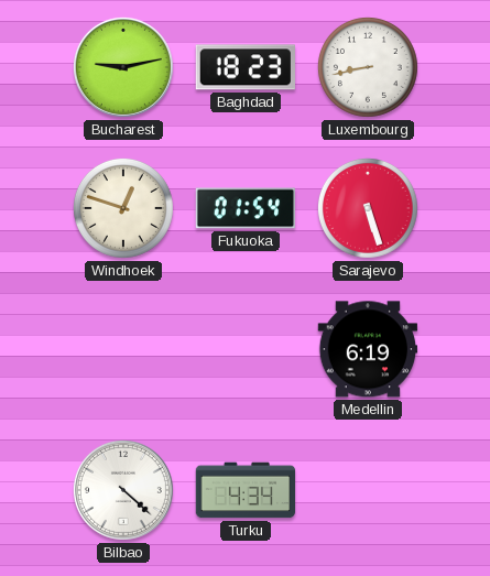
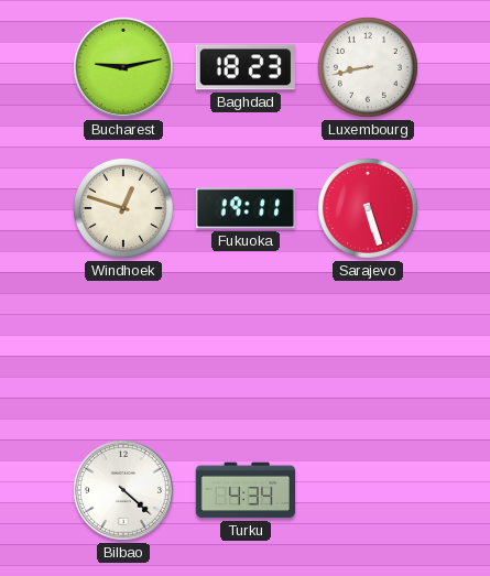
Fukuoka: 01:54 -> 19:11 (246, 208)
Medellin: 6:19 -> none (368, 349)
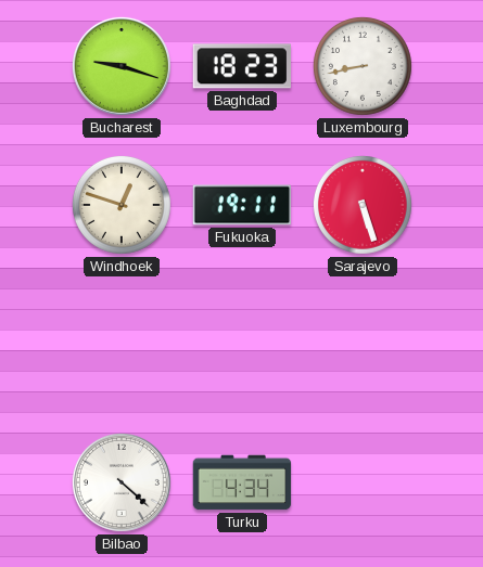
Bucharest: 9:13 -> 9:18 (122, 66)
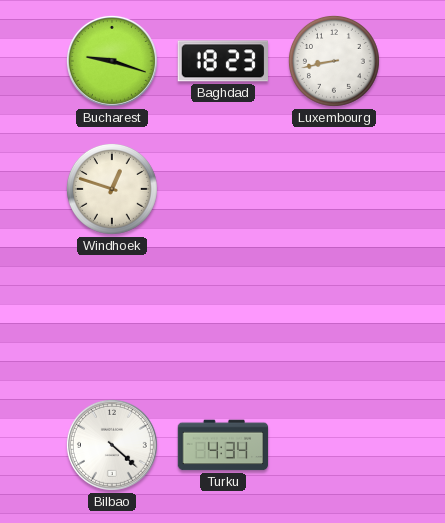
Fukuoka: 19:11 -> none (242, 205)
Sarajevo: 5:27 -> none (363, 205)
